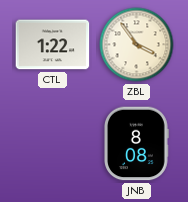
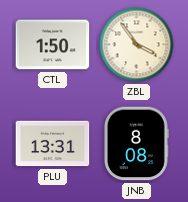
CTL: 1:22 -> 1:50 (53, 45)
PLU: none -> 13:31 (53, 144)
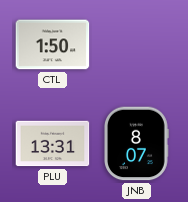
ZBL: 3:54 -> none (137, 45)
JNB: 8:08 -> 8:07 (136, 144)
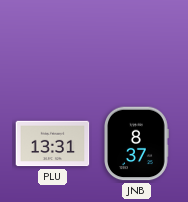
CTL: 1:50 -> none (53, 45)
JNB: 8:07 -> 8:37 (136, 144)
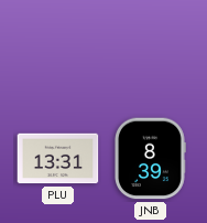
JNB: 8:37 -> 8:39 (150, 159)
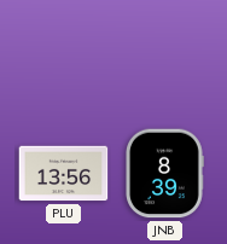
PLU: 13:31 -> 13:56 (64, 174)
